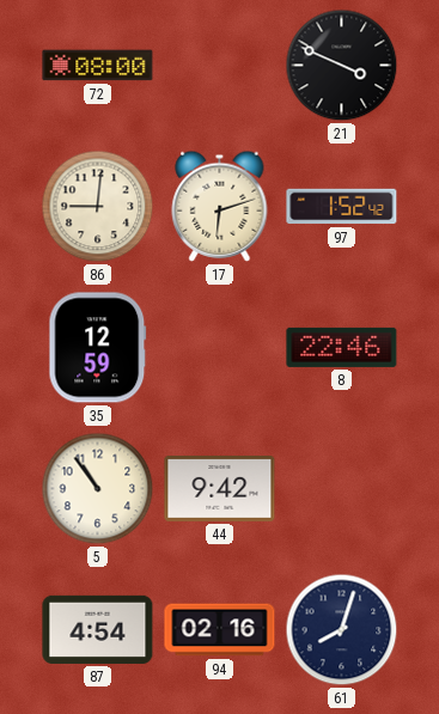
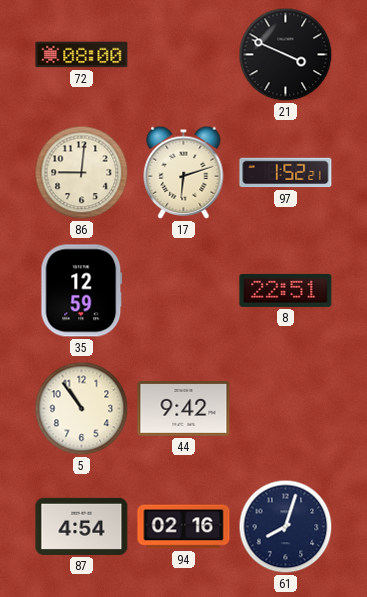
97: 1:52:42 -> 1:52:21 (286, 173)
8: 22:46 -> 22:51 (286, 290)
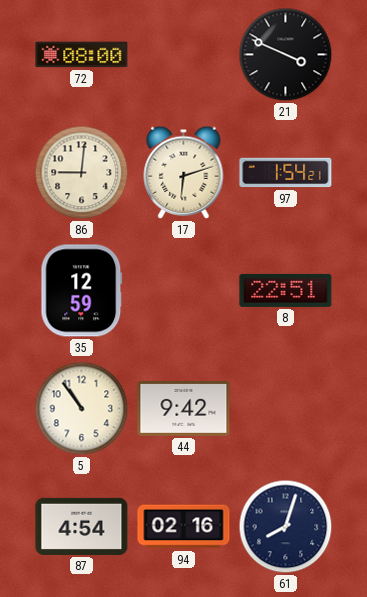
97: 1:52 -> 1:54 (286, 173)
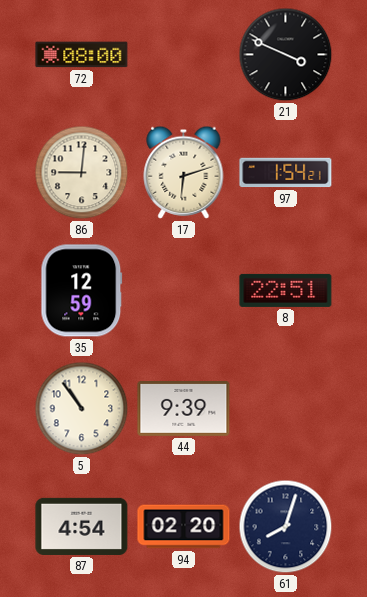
44: 9:42 -> 9:39 (184, 409)
94: 02:16 -> 02:20 (184, 527)
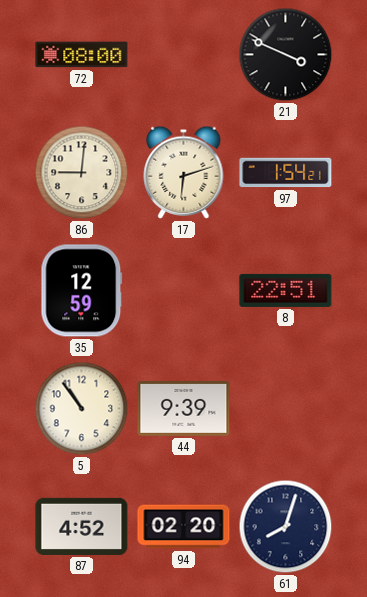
87: 4:54 -> 4:52 (82, 526)
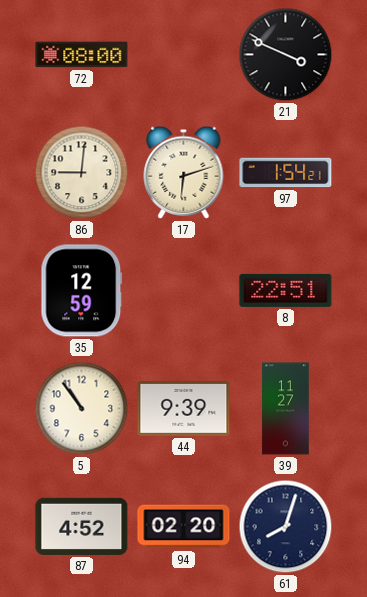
39: none -> 11:27 (286, 409)
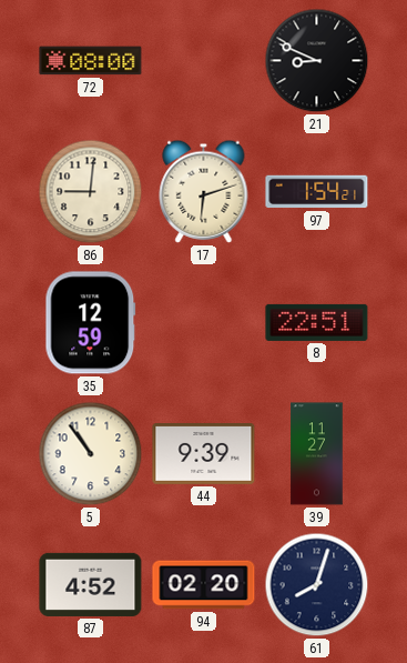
21: 3:49 -> 8:49 (317, 61)
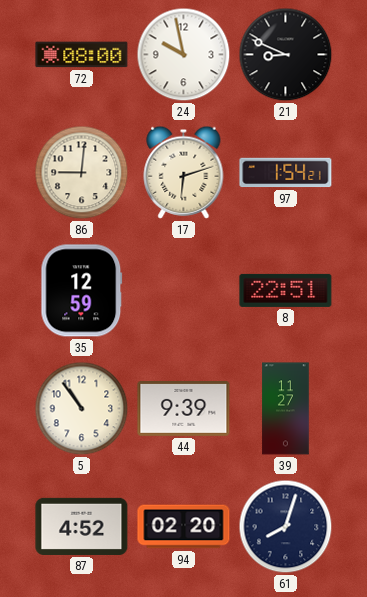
24: none -> 9:58 (184, 55)
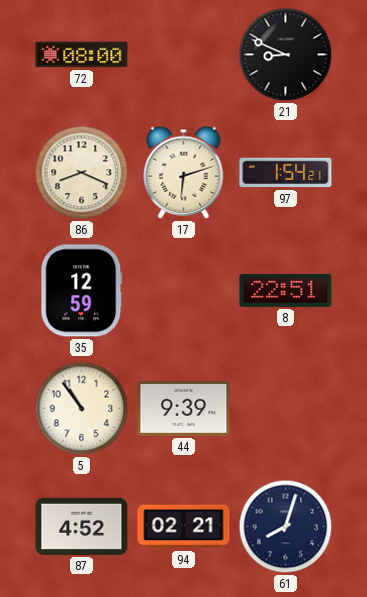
24: 9:58 -> none (184, 55)
86: 9:01 -> 8:19 (82, 173)
39: 11:27 -> none (286, 409)
94: 02:20 -> 02:21 (184, 527)
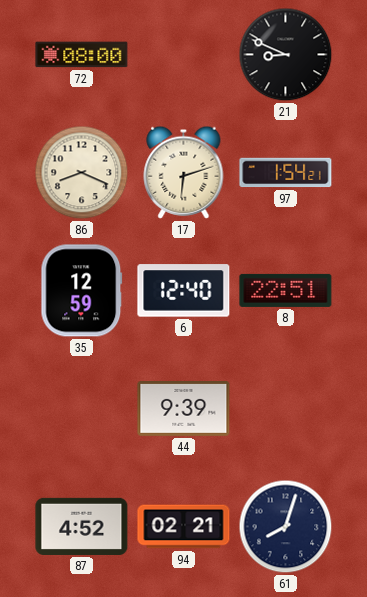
6: none -> 12:40 (184, 291)
5: 10:54 -> none (82, 409)
